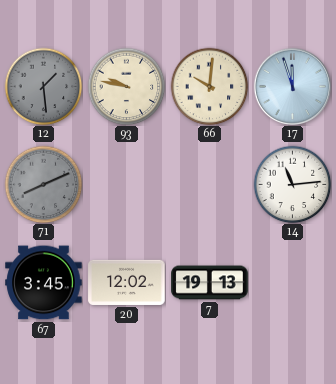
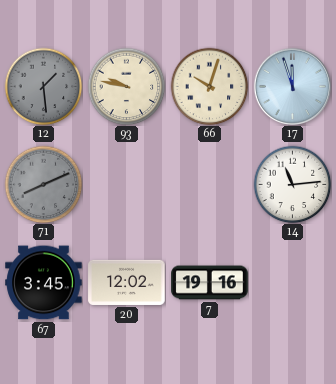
66: 10:01 -> 10:03 (209, 86)
7: 19:13 -> 19:16 (210, 283)
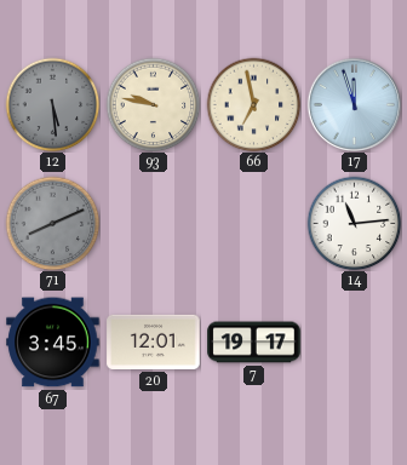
12: 1:29 -> 5:29 (52, 104)
66: 10:03 -> 6:58 (253, 104)
20: 12:02 -> 12:01 (154, 341)
7: 19:16 -> 19:17 (254, 343)
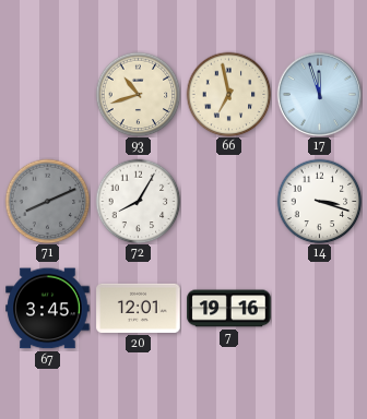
12: 5:29 -> none (52, 104)
93: 9:47 -> 10:42 (138, 94)
72: none -> 8:05 (138, 201)
14: 11:14 -> 3:18 (319, 201)
7: 19:17 -> 19:16 (229, 309)
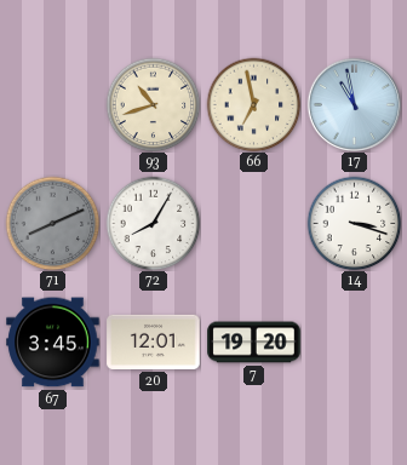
17: 11:57 -> 10:58 (354, 104)
7: 19:16 -> 19:20 (254, 343)
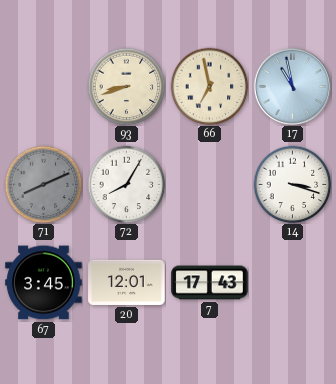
93: 10:42 -> 8:42 (126, 86)
7: 19:20 -> 17:43 (210, 283)
